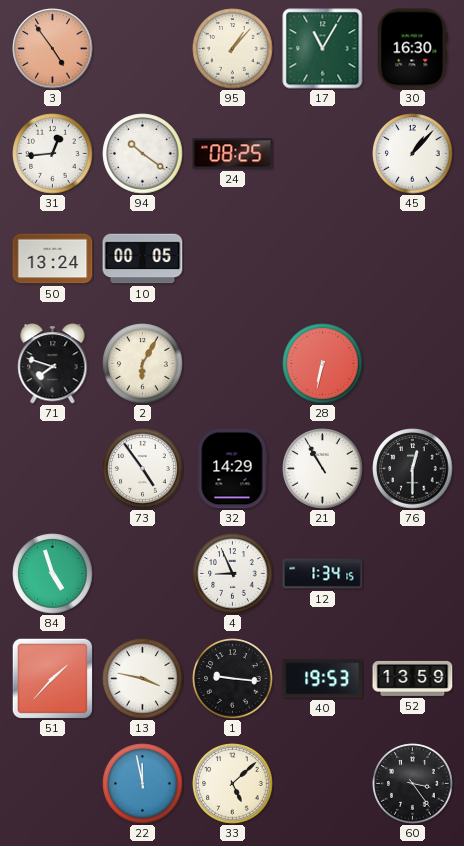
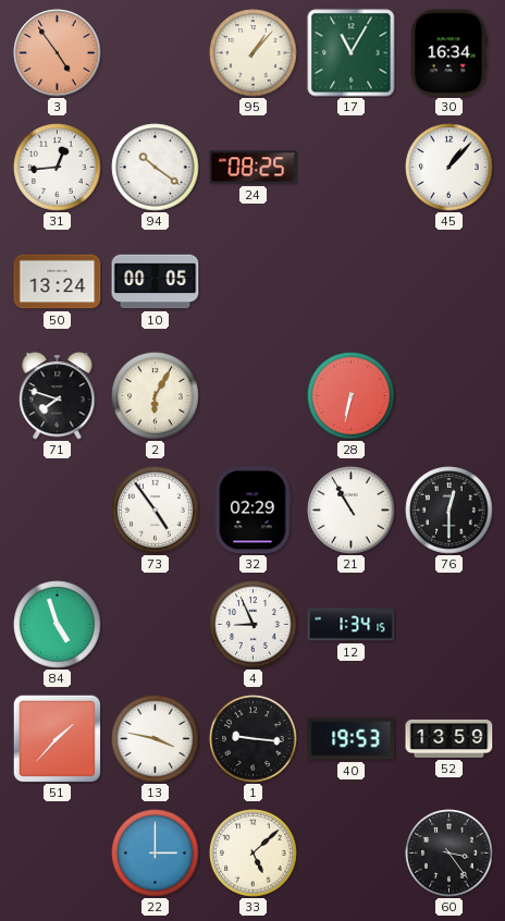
30: 16:30 -> 16:34 (449, 53)
32: 14:29 -> 02:29 (253, 511)
22: 11:58 -> 3:00 (156, 854)
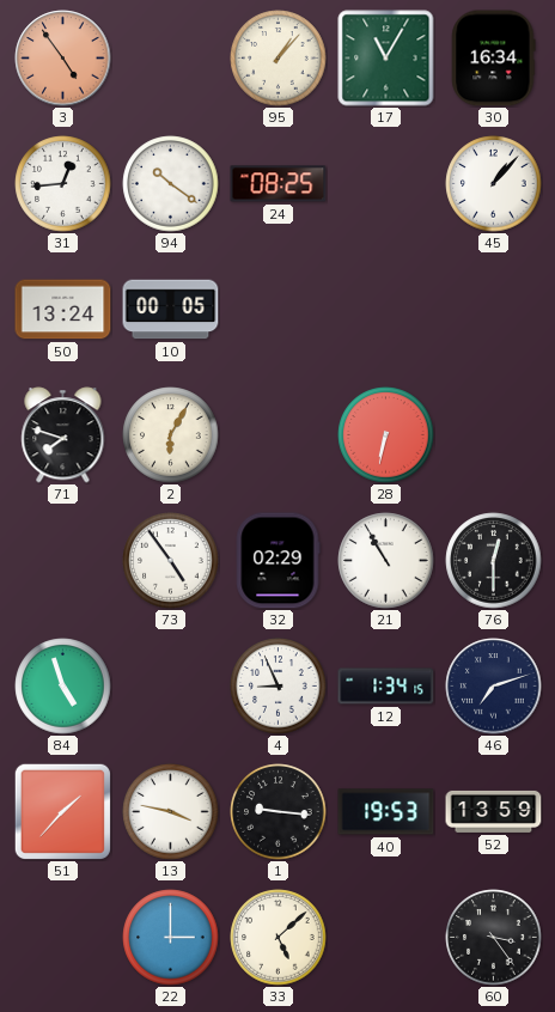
46: none -> 7:12 (494, 687)
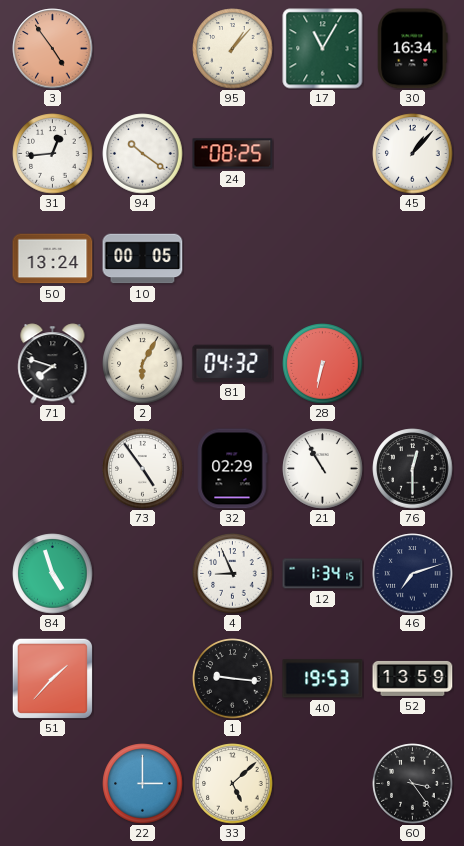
81: none -> 04:32 (233, 363)
13: 3:47 -> none (171, 812)
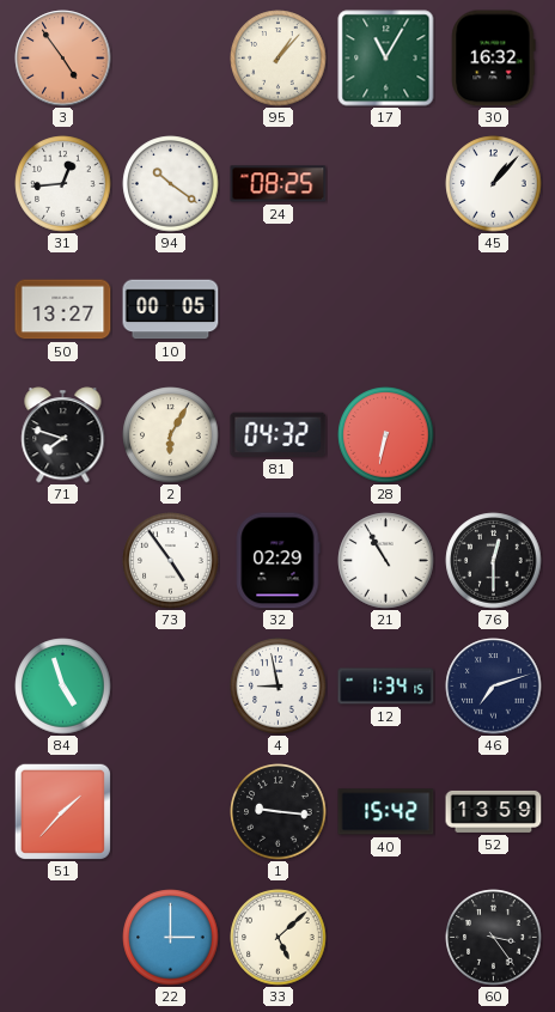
30: 16:34 -> 16:32 (494, 59)
50: 13:24 -> 13:27 (63, 310)
4: 8:56 -> 8:58 (279, 687)
40: 19:53 -> 15:42 (386, 812)
